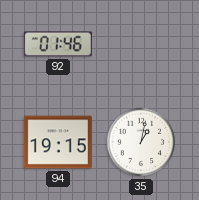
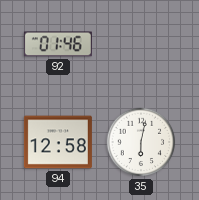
94: 19:15 -> 12:58 (58, 142)
35: 1:02 -> 6:02 (141, 142)
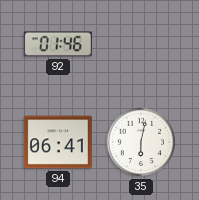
94: 12:58 -> 06:41 (58, 142)
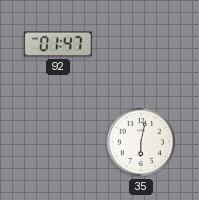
92: 01:46 -> 01:47 (58, 44)
94: 06:41 -> none (58, 142)
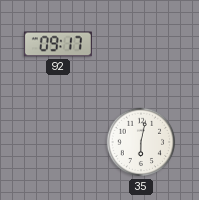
92: 01:47 -> 09:17 (58, 44)
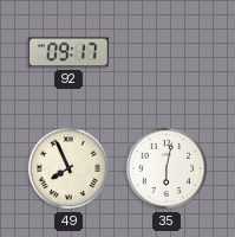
49: none -> 7:56 (68, 168)
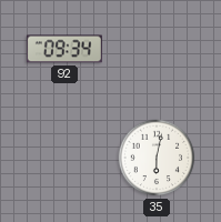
92: 09:17 -> 09:34 (64, 49)
49: 7:56 -> none (68, 168)
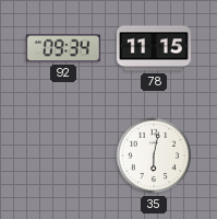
78: none -> 11:15 (154, 48)
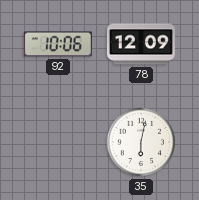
92: 09:34 -> 10:06 (58, 44)
78: 11:15 -> 12:09 (141, 44)
